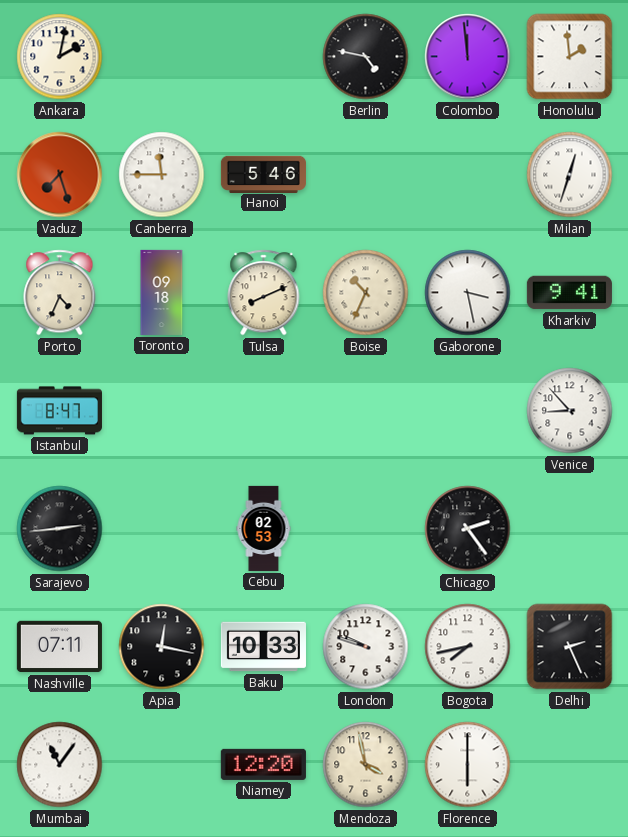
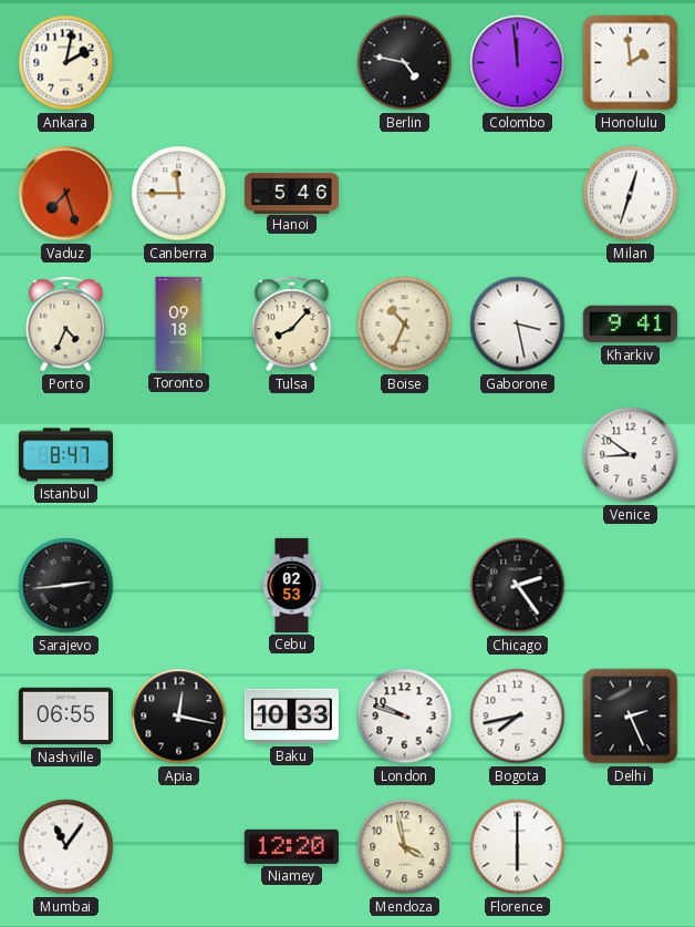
Tulsa: 8:11 -> 8:07 (292, 325)
Venice: 8:53 -> 8:51 (631, 455)
Nashville: 07:11 -> 06:55 (65, 717)
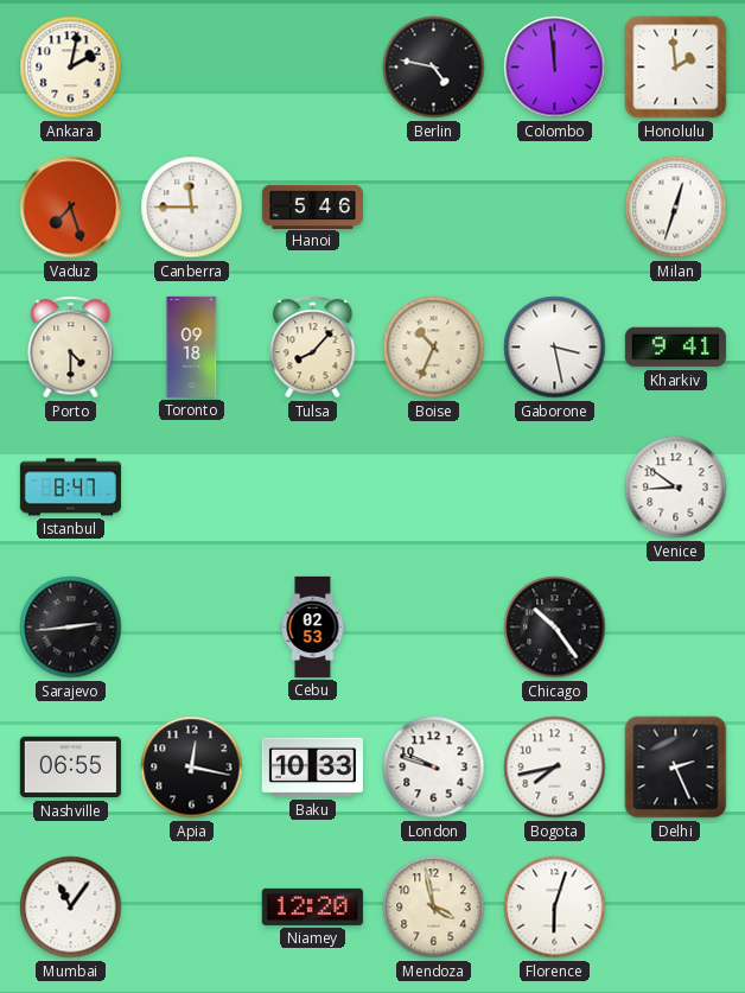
Porto: 4:34 -> 4:30 (71, 348)
Chicago: 2:24 -> 10:24 (555, 628)
Florence: 6:00 -> 6:03 (555, 908)
